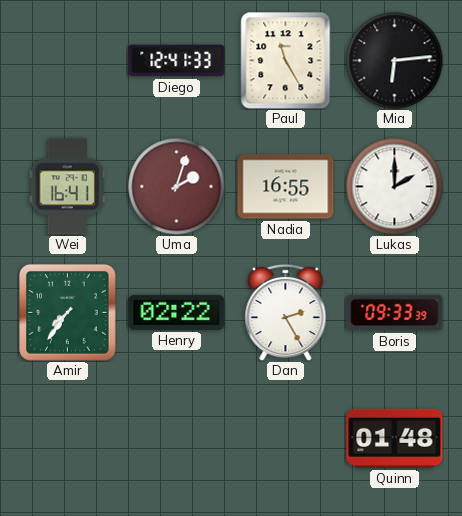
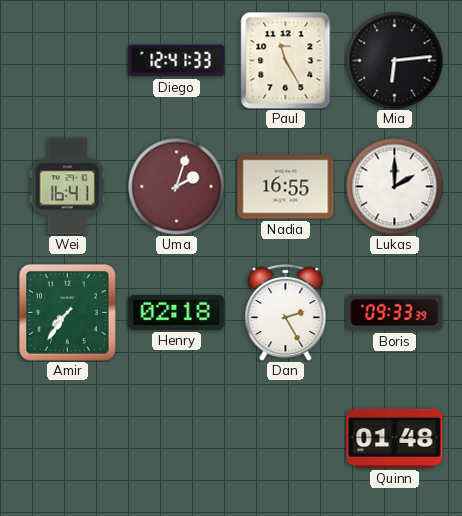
Henry: 02:22 -> 02:18 (177, 312)
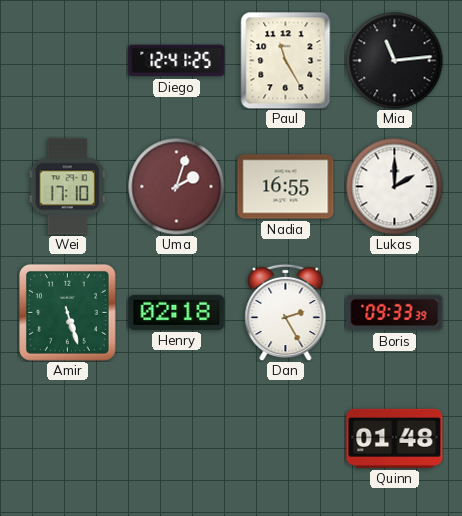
Diego: 12:41:33 -> 12:41:25 (177, 61)
Mia: 6:14 -> 11:14 (394, 60)
Wei: 16:41 -> 17:10 (67, 187)
Amir: 7:36 -> 5:27 (67, 312)
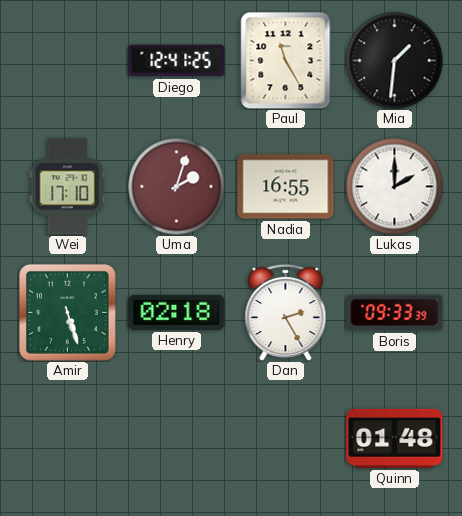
Mia: 11:14 -> 1:31 (394, 60)
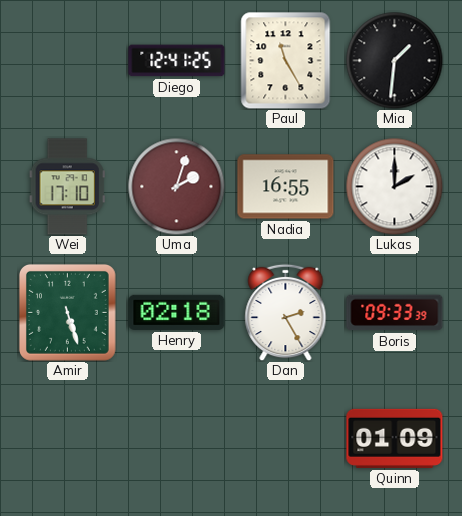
Quinn: 01:48 -> 01:09 (395, 438)
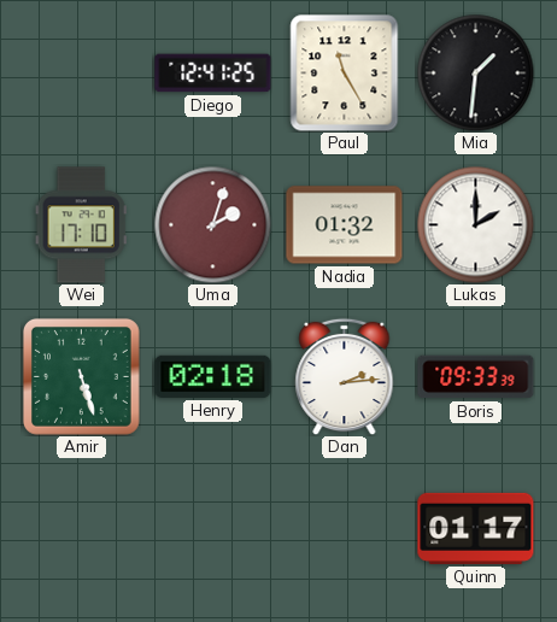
Nadia: 16:55 -> 01:32 (345, 225)
Dan: 2:25 -> 2:14 (345, 376)
Quinn: 01:09 -> 01:17 (476, 528)
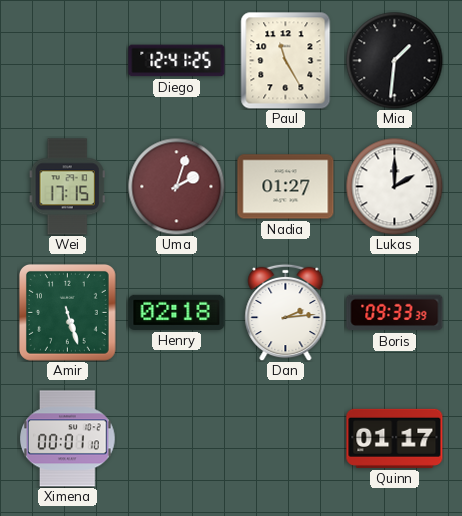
Wei: 17:10 -> 17:15 (67, 187)
Nadia: 01:32 -> 01:27 (286, 187)
Ximena: none -> 00:01 (68, 439)
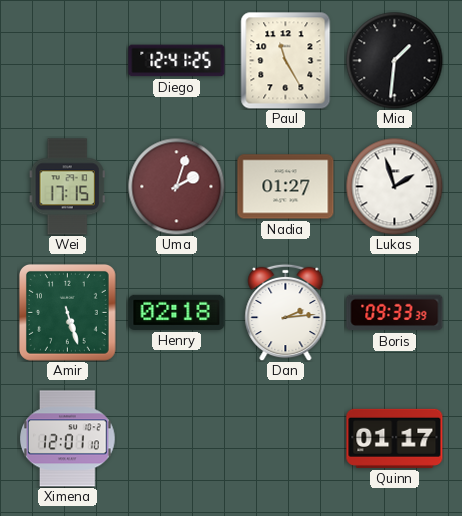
Lukas: 2:00 -> 1:57 (394, 186)
Ximena: 00:01 -> 12:01 (68, 439)
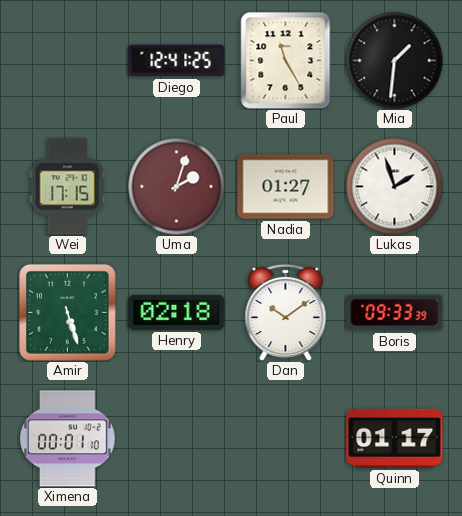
Dan: 2:14 -> 10:09 (286, 312)
Ximena: 12:01 -> 00:01 (68, 439)
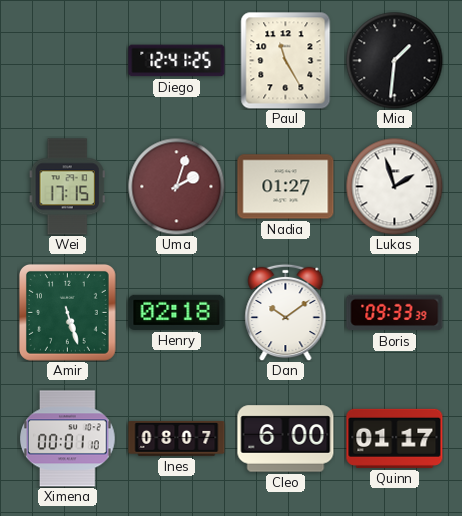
Ines: none -> 08:07 (177, 438)
Cleo: none -> 6:00 (286, 439)
